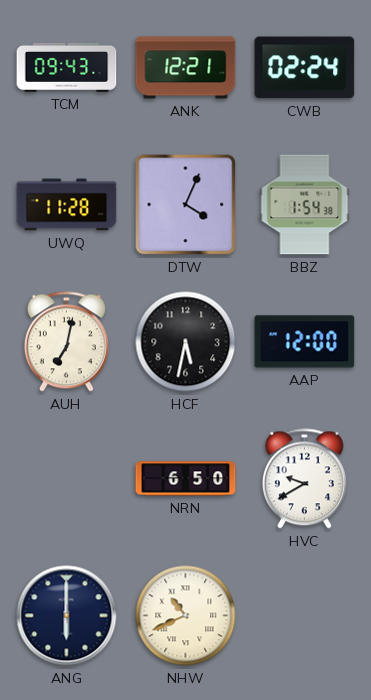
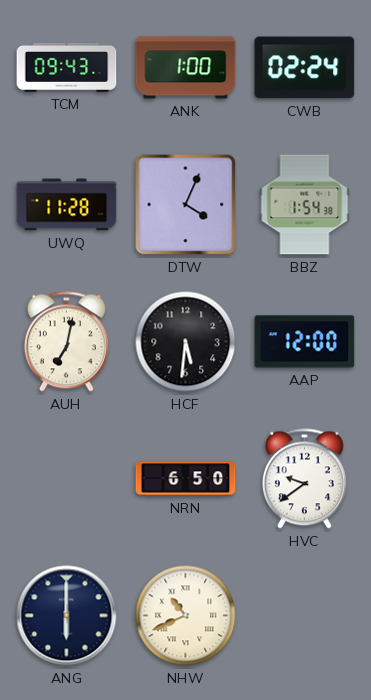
ANK: 12:21 -> 1:00 (186, 68)
HCF: 5:32 -> 5:31 (186, 342)
HVC: 9:40 -> 9:39 (304, 479)
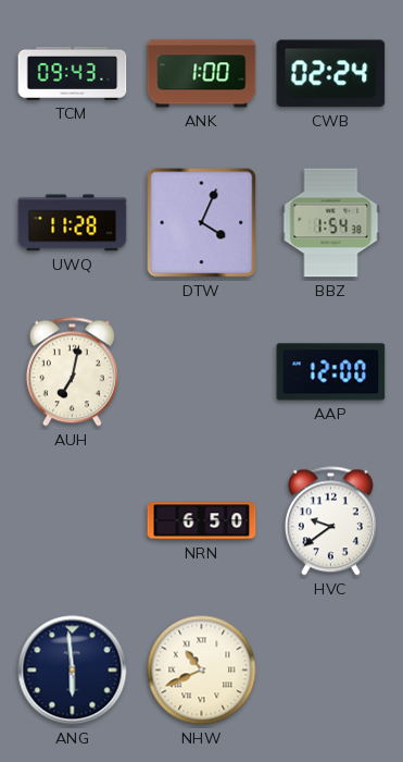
HCF: 5:31 -> none (186, 342)
ANG: 6:00 -> 5:59 (73, 671)
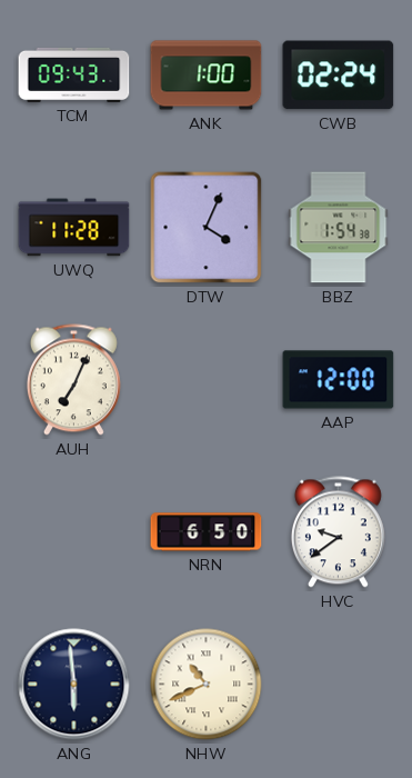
AUH: 7:02 -> 7:04 (73, 380)
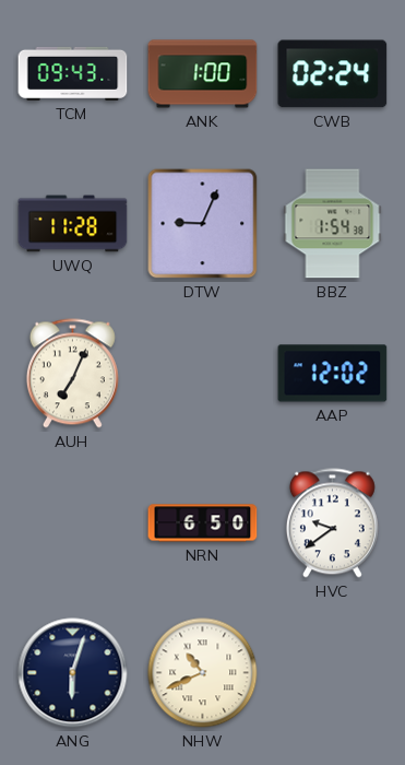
DTW: 4:04 -> 9:04 (203, 224)
AAP: 12:00 -> 12:02 (333, 374)
ANG: 5:59 -> 6:03 (73, 673)
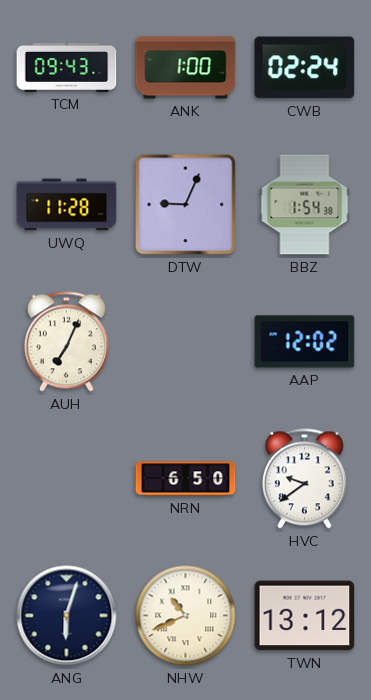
TWN: none -> 13:12 (305, 616)
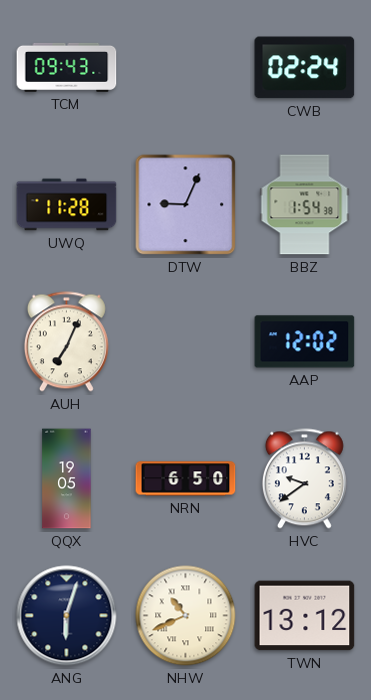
ANK: 1:00 -> none (186, 68)
QQX: none -> 19:05 (67, 479)
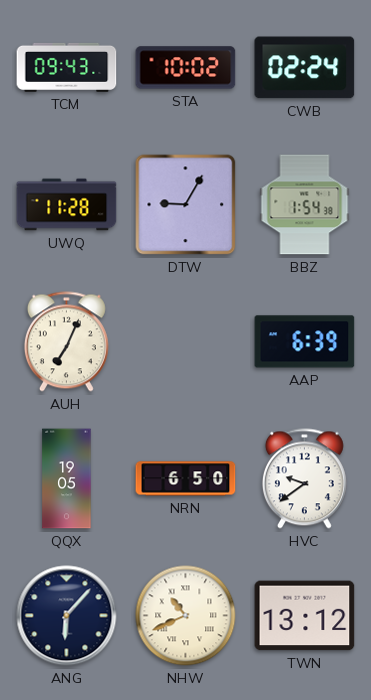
STA: none -> 10:02 (186, 68)
DTW: 9:04 -> 9:05 (186, 205)
AAP: 12:02 -> 6:39 (305, 342)
ANG: 6:03 -> 6:07 (67, 616)
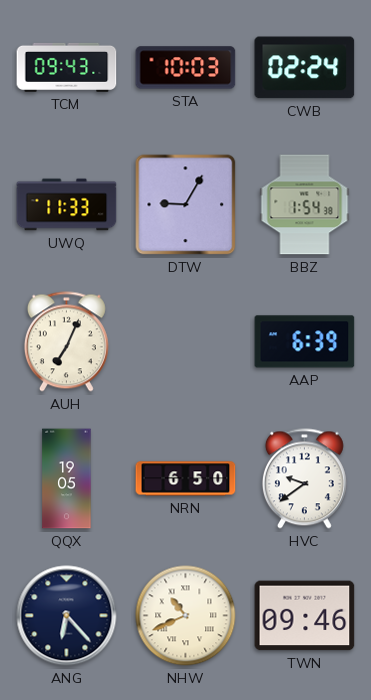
STA: 10:02 -> 10:03 (186, 68)
UWQ: 11:28 -> 11:33 (67, 205)
ANG: 6:07 -> 6:23 (67, 616)
TWN: 13:12 -> 09:46 (305, 616)
